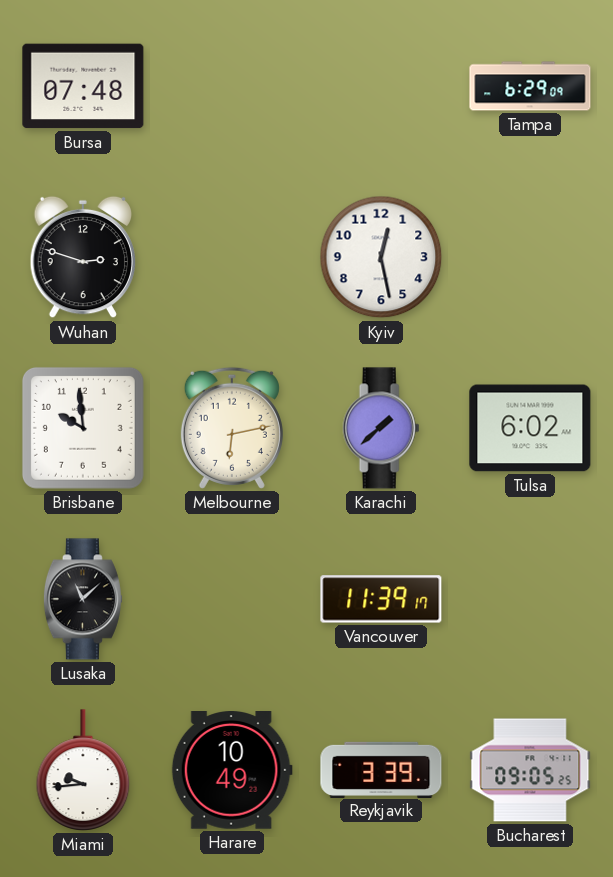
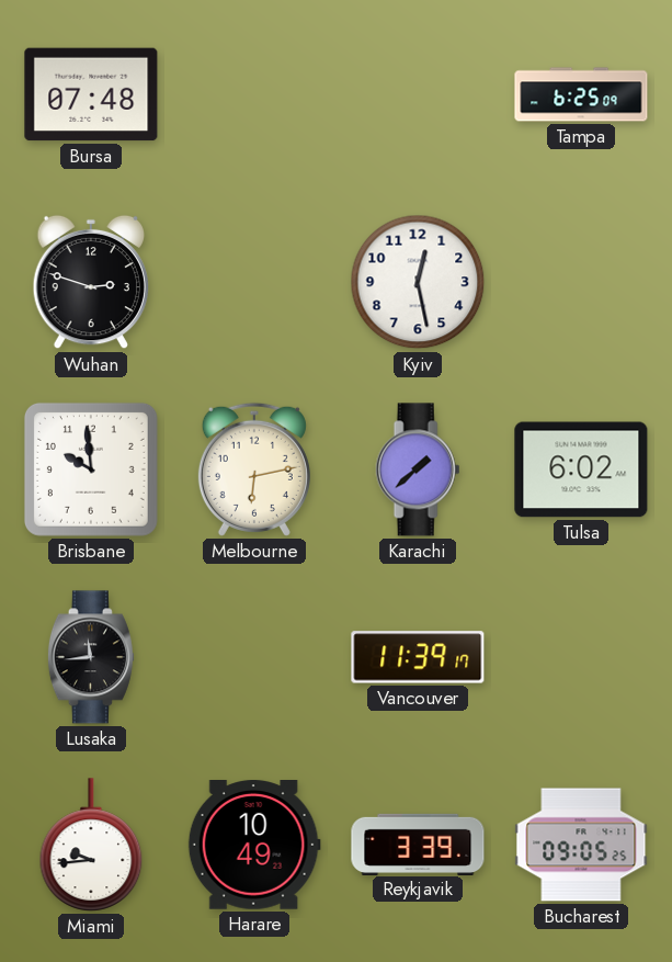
Tampa: 6:29 -> 6:25 (581, 94)
Lusaka: 11:08 -> 11:44 (91, 657)
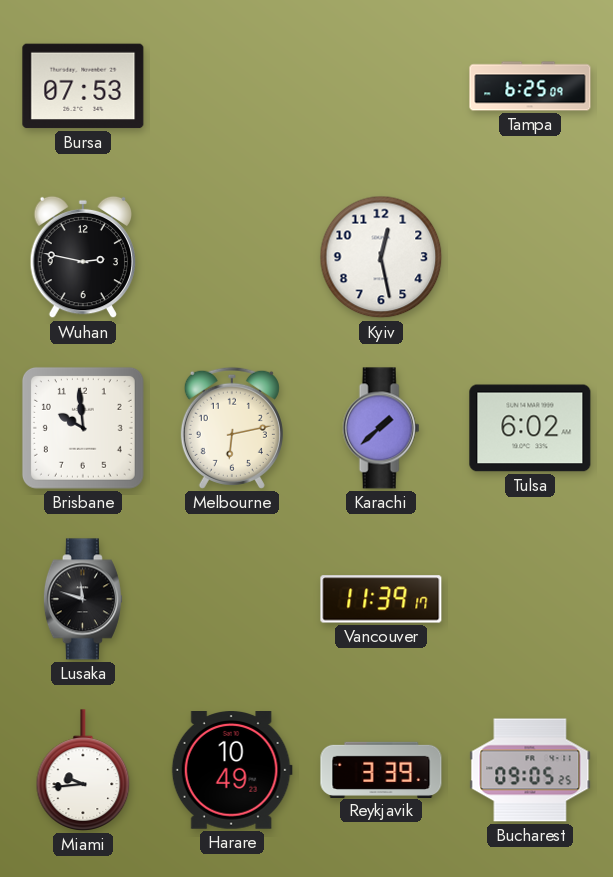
Bursa: 07:48 -> 07:53 (83, 86)
Wuhan: 2:48 -> 2:47 (82, 257)
Lusaka: 11:44 -> 11:48 (83, 599)
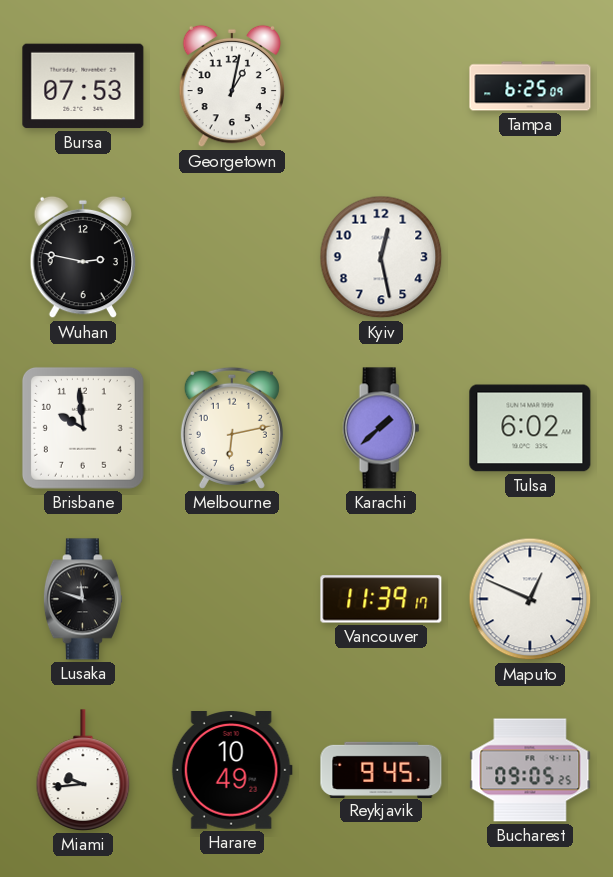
Georgetown: none -> 1:02 (231, 86)
Maputo: none -> 12:49 (530, 599)
Reykjavik: 3:39 -> 9:45 (381, 769)
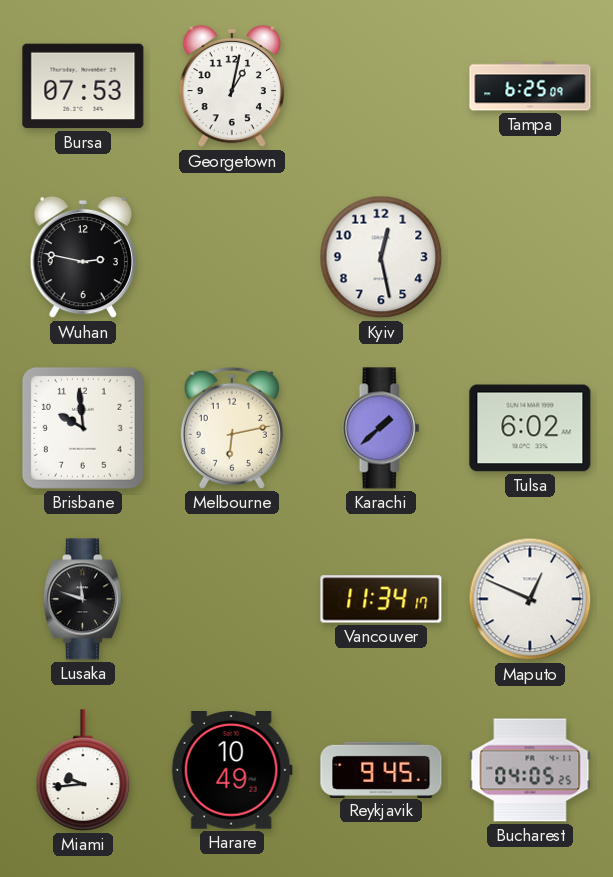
Vancouver: 11:39 -> 11:34 (381, 599)
Bucharest: 09:05 -> 04:05 (530, 770)
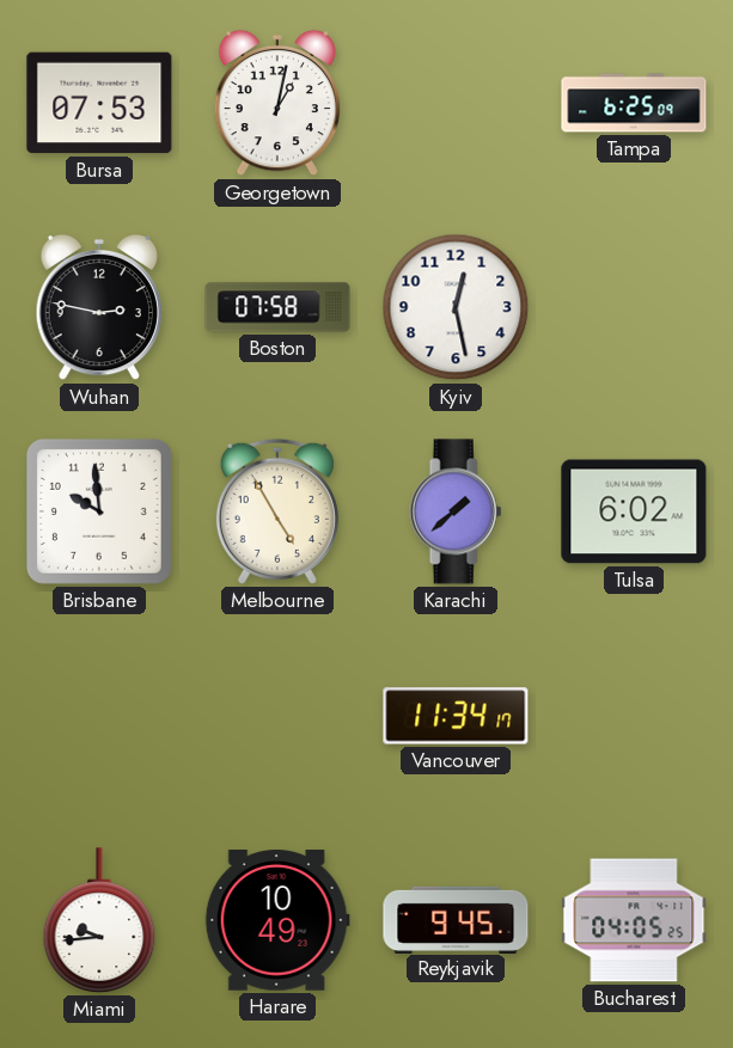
Boston: none -> 07:58 (277, 307)
Melbourne: 6:13 -> 4:55 (277, 511)
Lusaka: 11:48 -> none (83, 599)
Maputo: 12:49 -> none (530, 599)
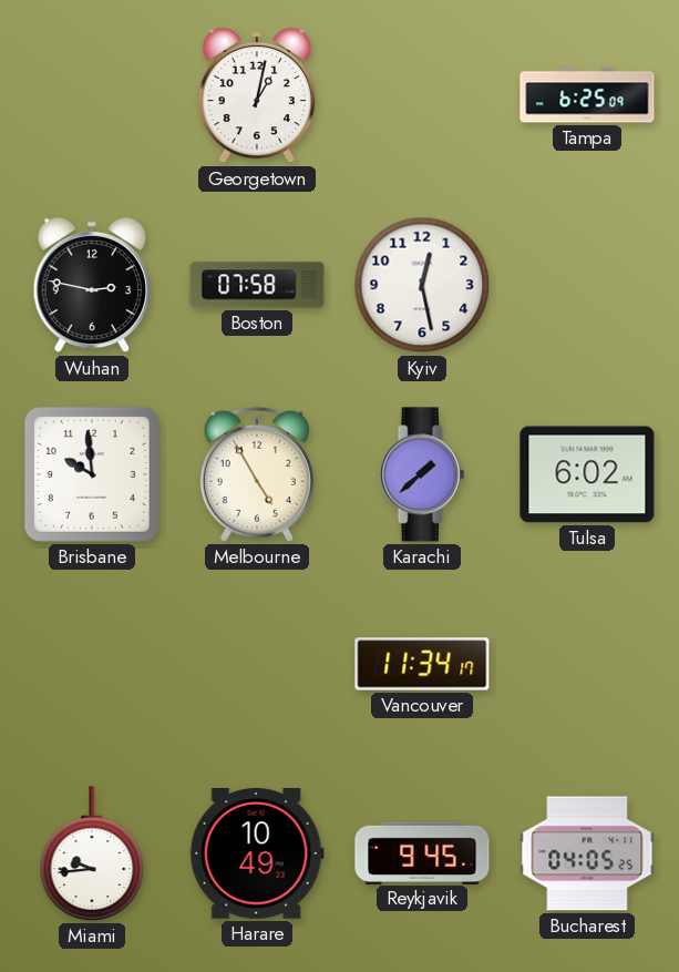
Bursa: 07:53 -> none (99, 103)
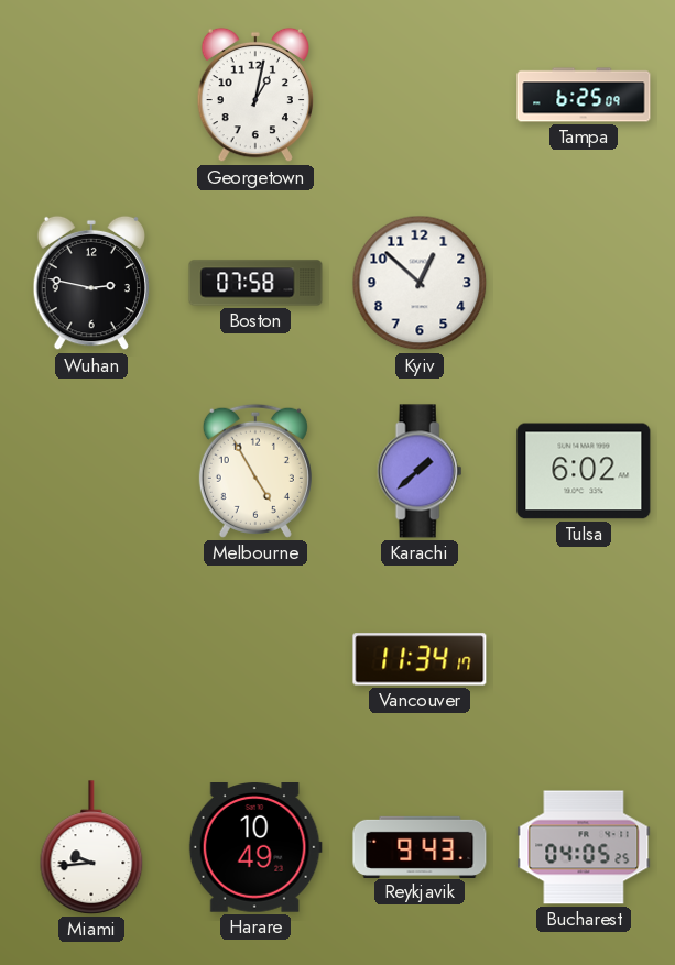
Kyiv: 12:28 -> 12:52 (420, 283)
Brisbane: 9:59 -> none (92, 474)
Reykjavik: 9:45 -> 9:43 (420, 846)
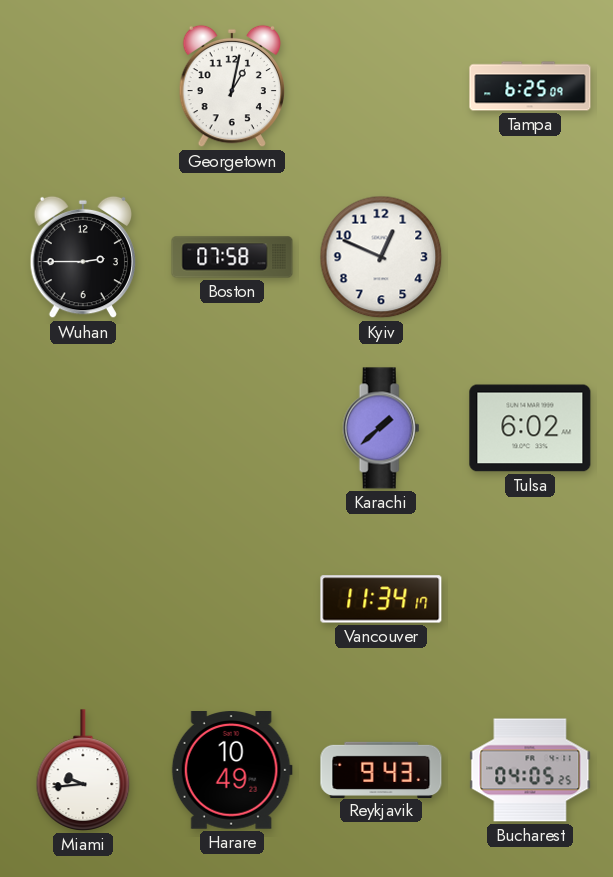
Wuhan: 2:47 -> 2:45 (82, 257)
Kyiv: 12:52 -> 12:49 (381, 257)
Melbourne: 4:55 -> none (255, 471)
